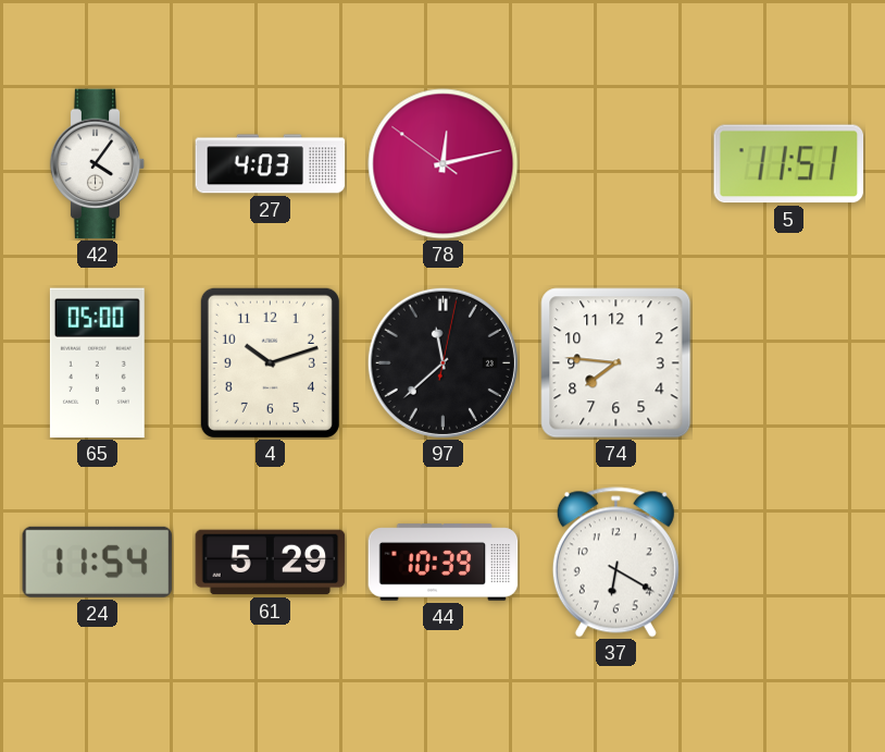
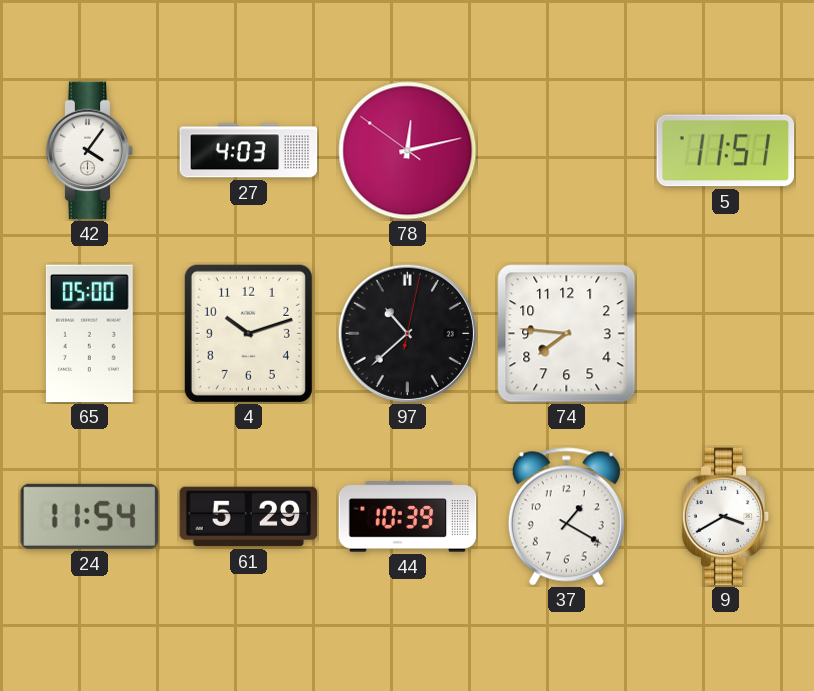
97: 11:38 -> 10:38 (407, 333)
37: 6:20 -> 1:20 (566, 517)
9: none -> 3:40 (726, 517)
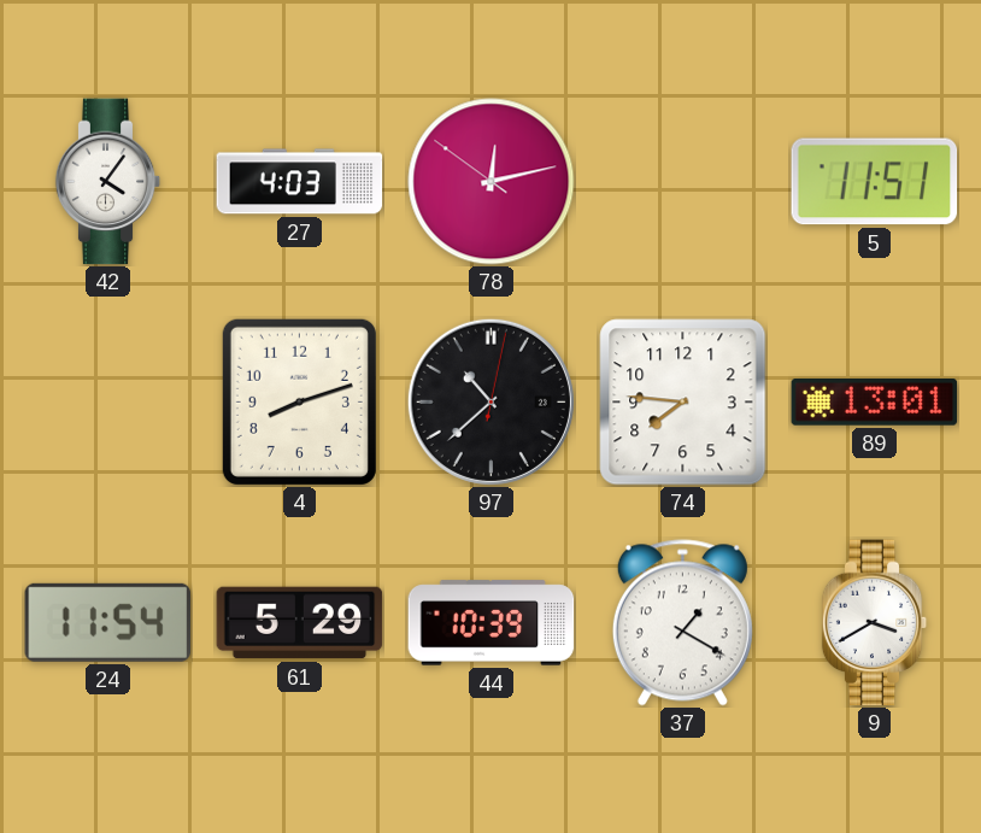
65: 05:00 -> none (89, 334)
4: 10:12 -> 8:12 (299, 401)
89: none -> 13:01 (875, 403)
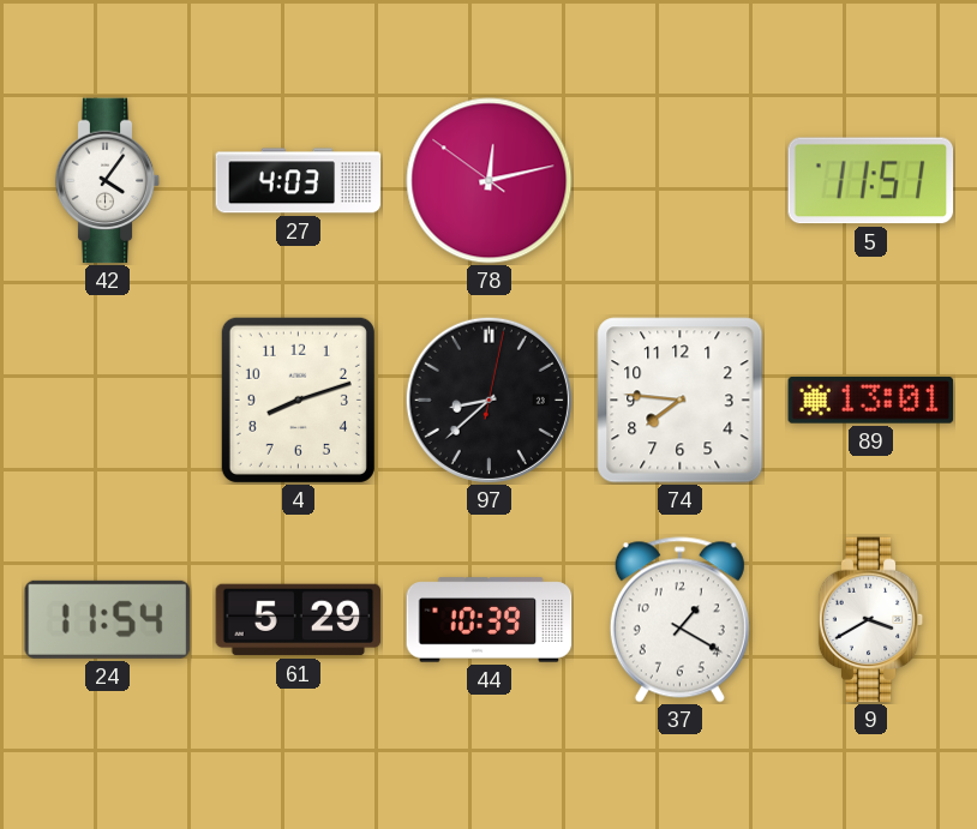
97: 10:38 -> 8:38 (489, 400)
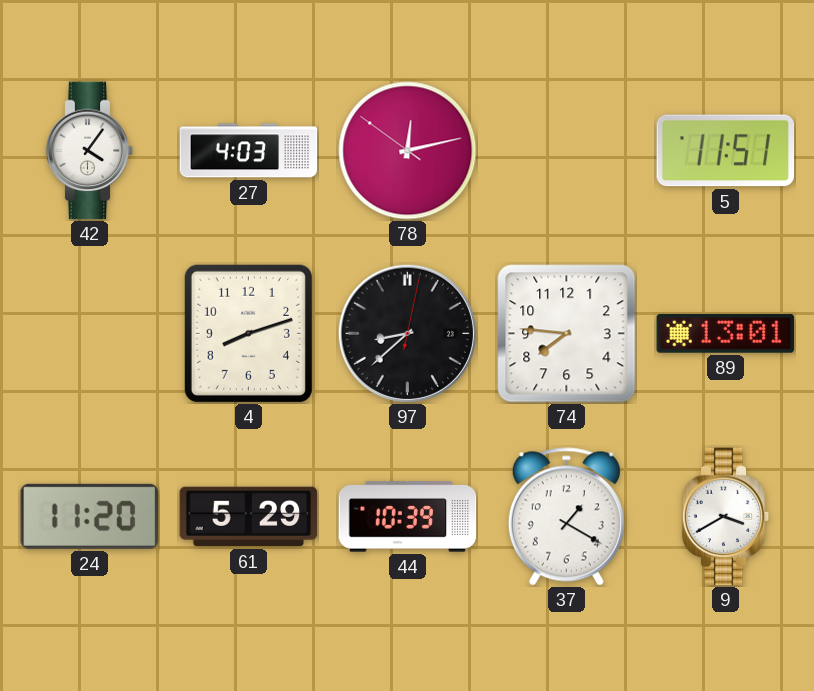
24: 11:54 -> 11:20 (90, 516)
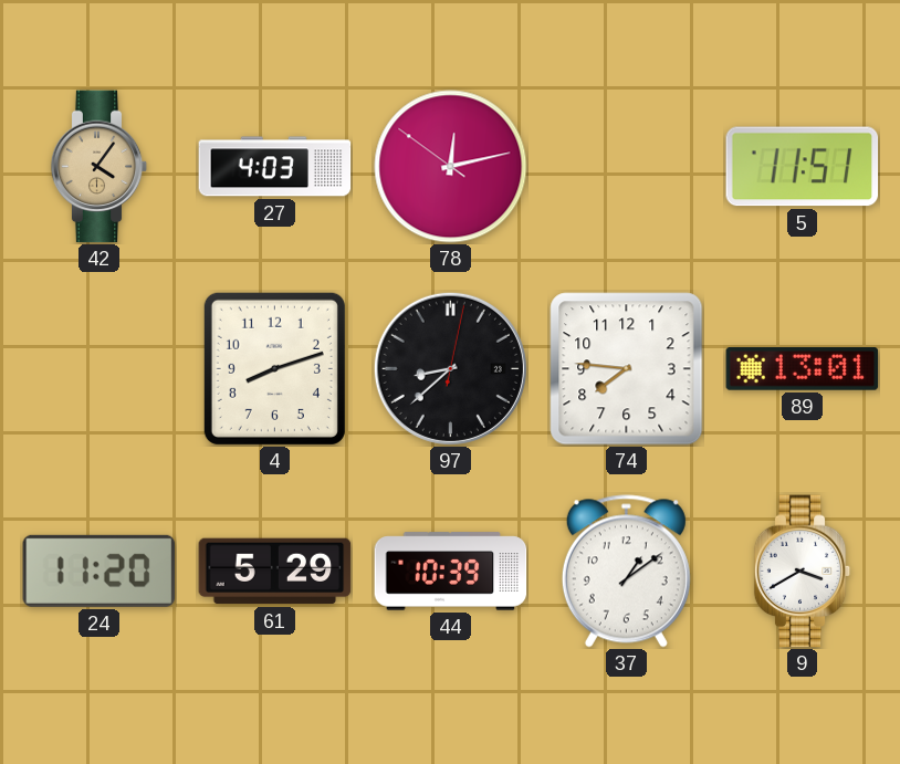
42 dial: white -> champagne (100, 167)
37: 1:20 -> 1:09 (626, 572)
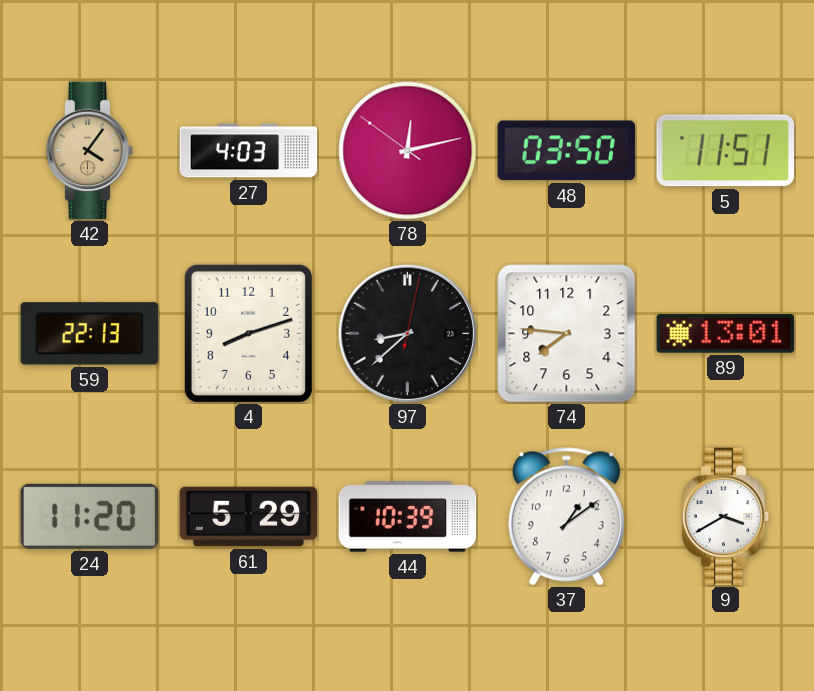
48: none -> 03:50 (567, 151)
59: none -> 22:13 (90, 334)
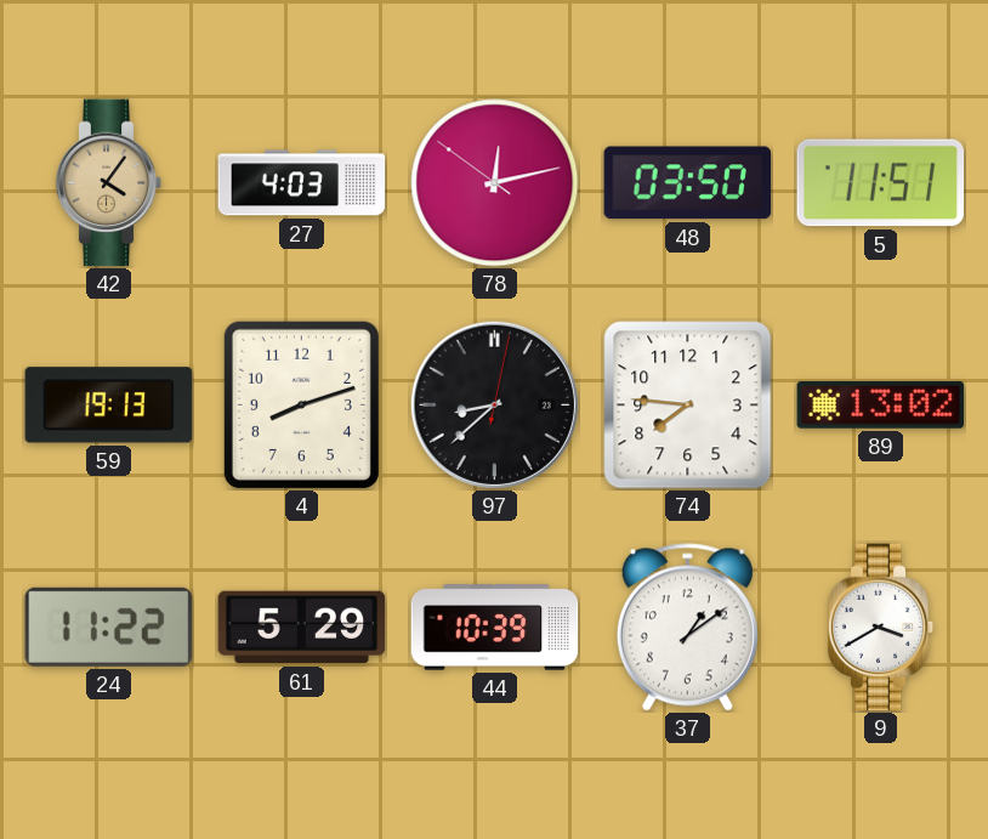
59: 22:13 -> 19:13 (109, 406)
89: 13:01 -> 13:02 (881, 406)
24: 11:20 -> 11:22 (109, 627)
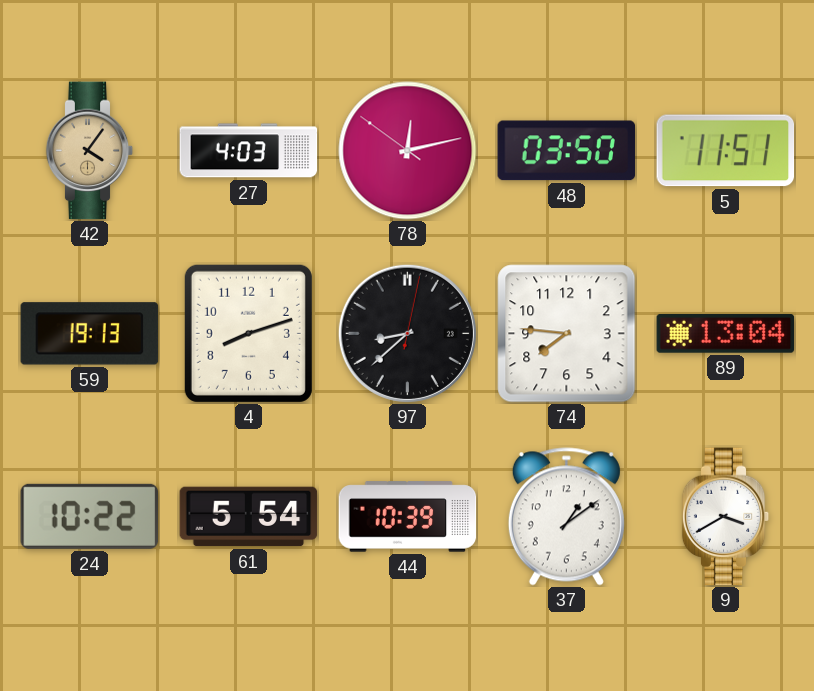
89: 13:02 -> 13:04 (726, 334)
24: 11:22 -> 10:22 (90, 516)
61: 5:29 -> 5:54 (249, 517)
